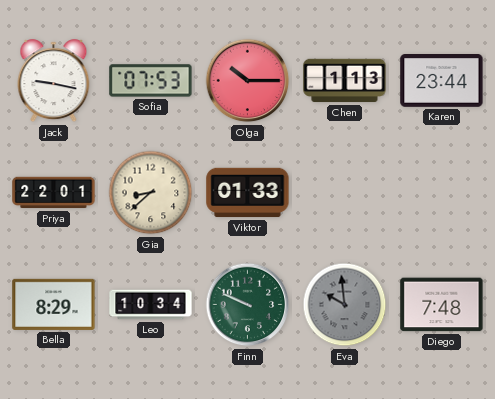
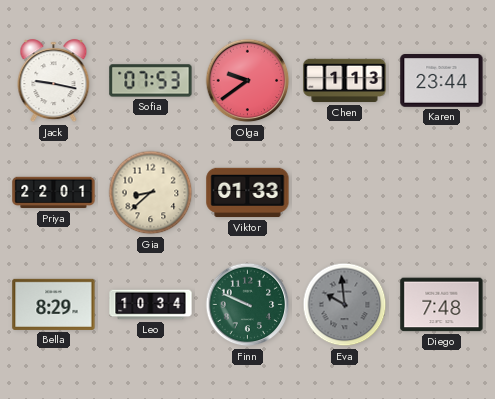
Olga: 10:15 -> 9:39 (248, 81)
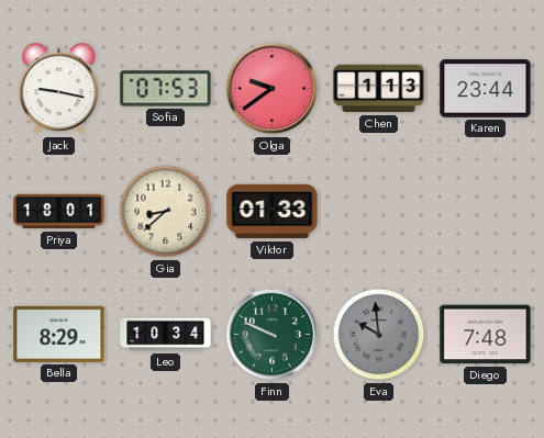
Priya: 22:01 -> 18:01 (59, 212)
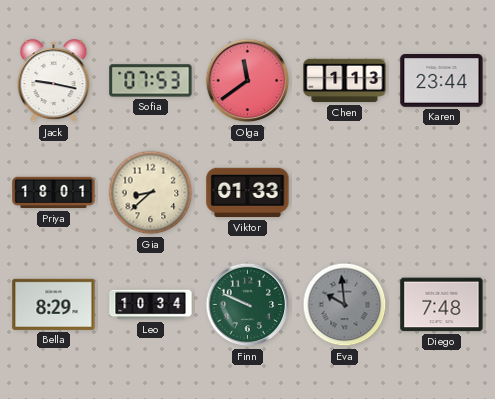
Olga: 9:39 -> 11:39 (248, 81)
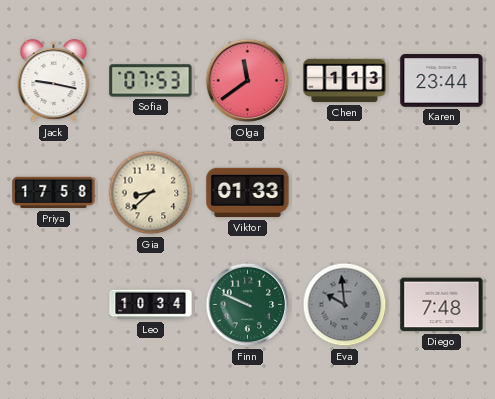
Priya: 18:01 -> 17:58 (54, 193)
Bella: 8:29 -> none (54, 304)
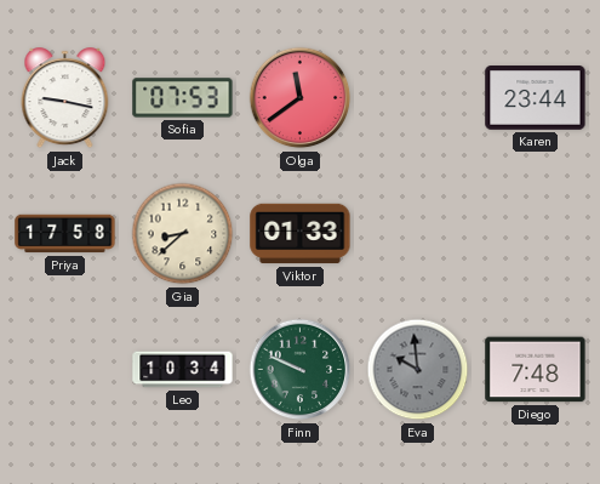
Chen: 1:13 -> none (345, 81)
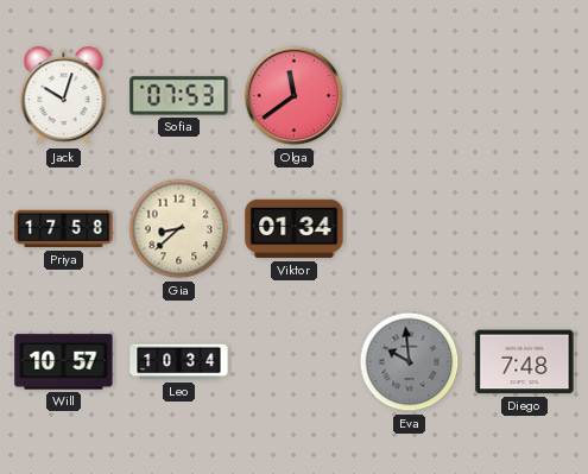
Jack: 9:17 -> 10:03 (64, 96)
Karen: 23:44 -> none (536, 98)
Viktor: 01:33 -> 01:34 (295, 229)
Will: none -> 10:57 (64, 362)
Finn: 9:49 -> none (301, 370)
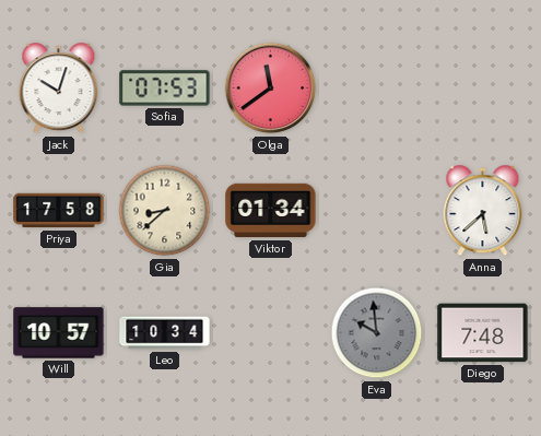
Anna: none -> 5:38 (483, 211)
